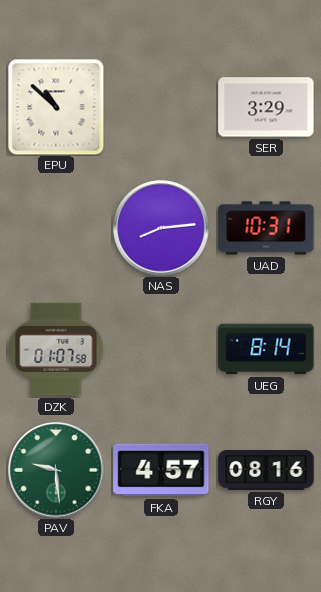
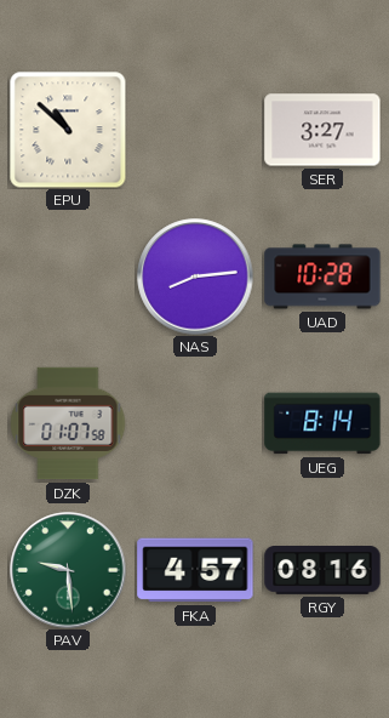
SER: 3:29 -> 3:27 (322, 130)
UAD: 10:31 -> 10:28 (322, 277)
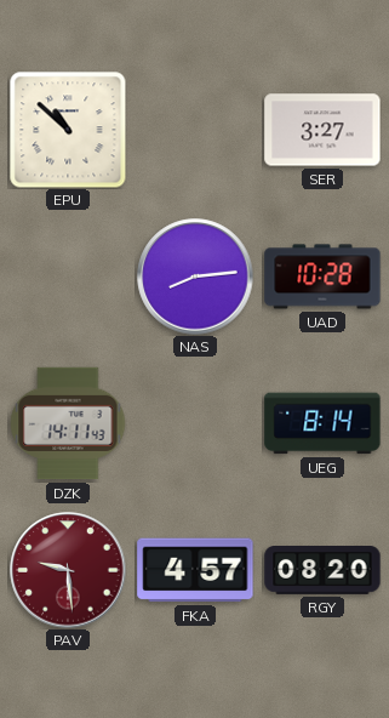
DZK: 01:07 -> 14:11 (68, 423)
PAV dial: green -> burgundy (68, 570)
RGY: 08:16 -> 08:20 (322, 570)
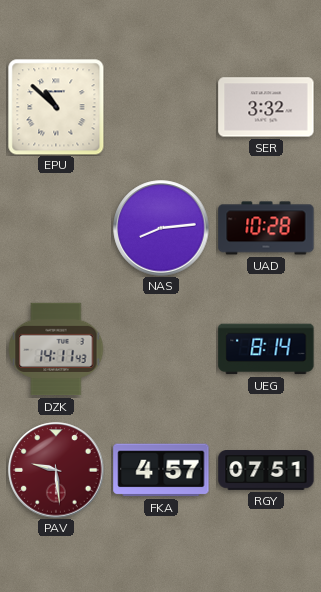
SER: 3:27 -> 3:32 (266, 107)
RGY: 08:20 -> 07:51 (266, 470)
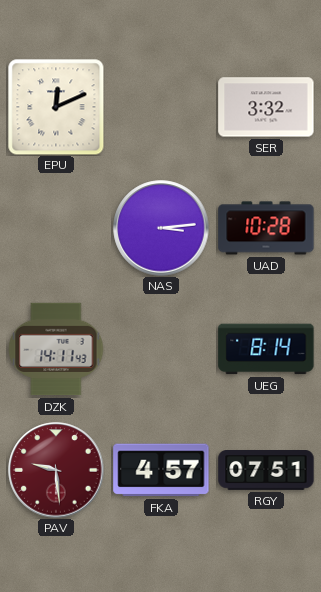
EPU: 10:52 -> 12:11 (56, 107)
NAS: 8:14 -> 3:14 (161, 228)
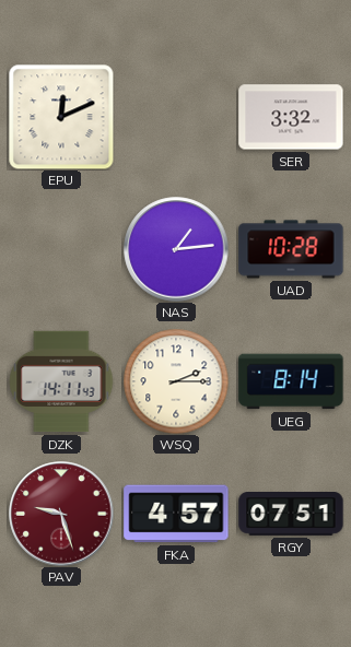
NAS: 3:14 -> 1:14 (176, 249)
WSQ: none -> 2:15 (176, 381)
PAV: 9:29 -> 9:27 (61, 514)
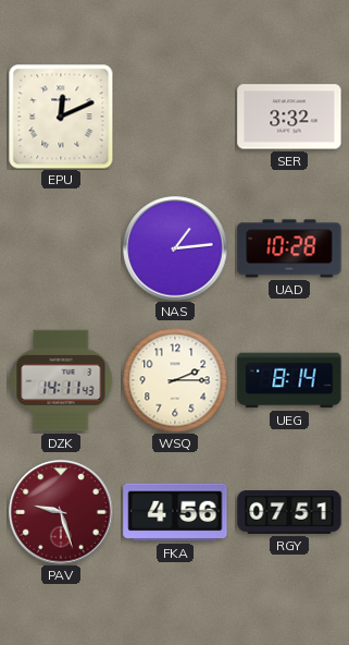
FKA: 4:57 -> 4:56 (175, 512)
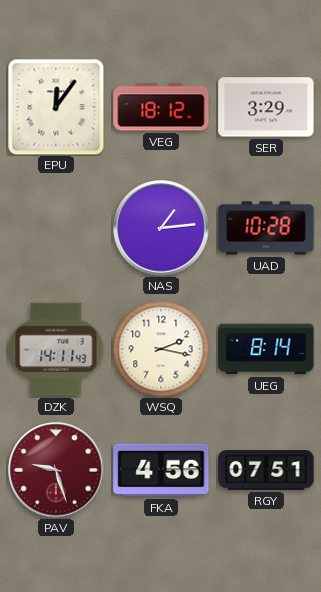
EPU: 12:11 -> 12:06 (56, 107)
VEG: none -> 18:12 (161, 107)
SER: 3:32 -> 3:29 (266, 107)
WSQ: 2:15 -> 2:17 (161, 349)
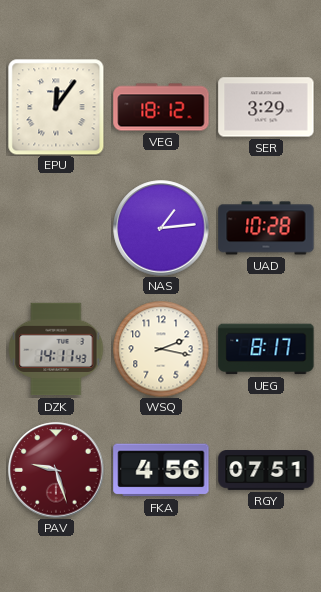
UEG: 8:14 -> 8:17 (266, 349)
